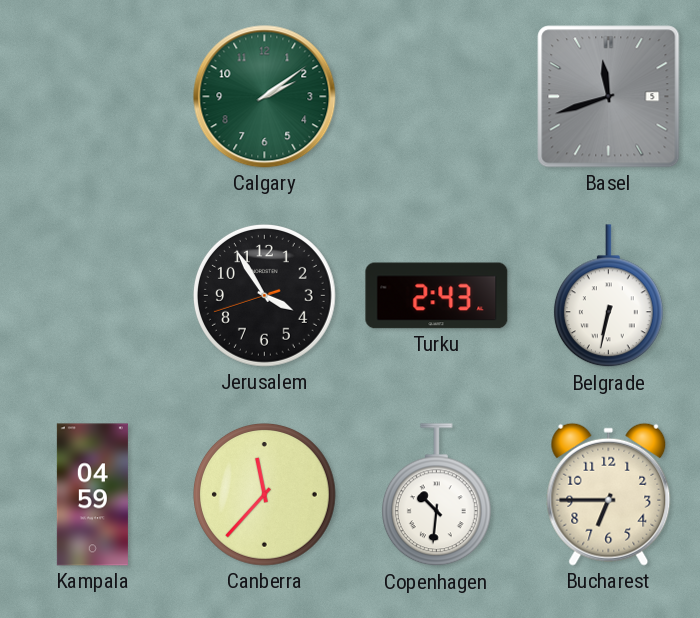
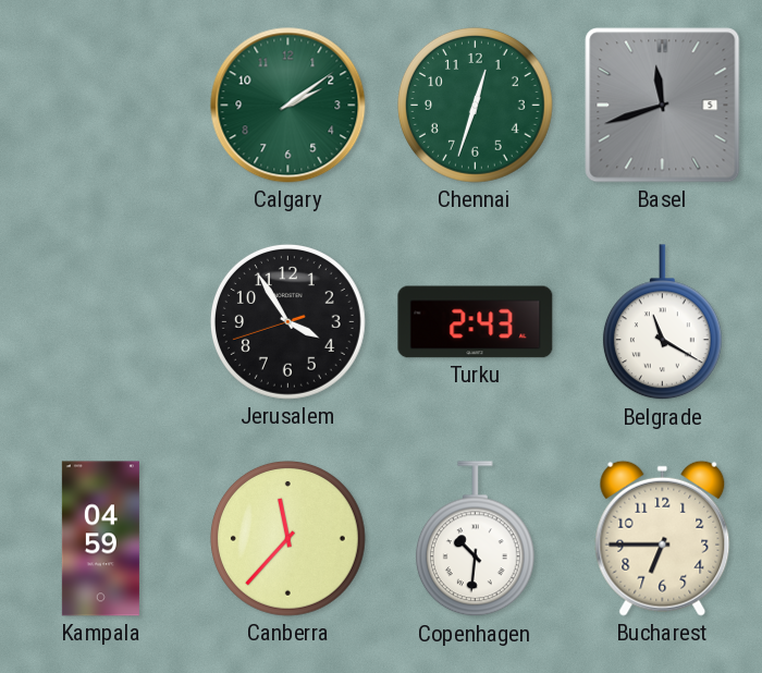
Chennai: none -> 12:33 (475, 105)
Belgrade: 6:32 -> 11:20 (662, 322)
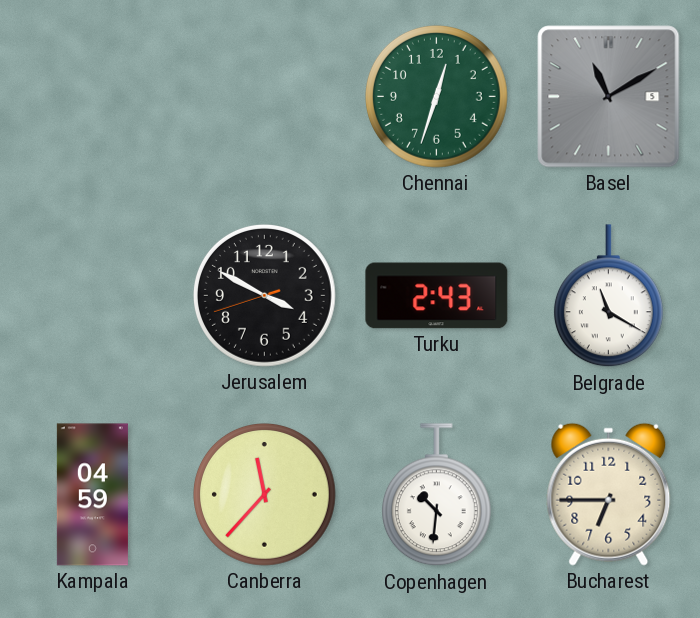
Calgary: 2:09 -> none (288, 106)
Basel: 11:42 -> 11:10 (609, 97)
Jerusalem: 3:54 -> 3:49 (264, 295)
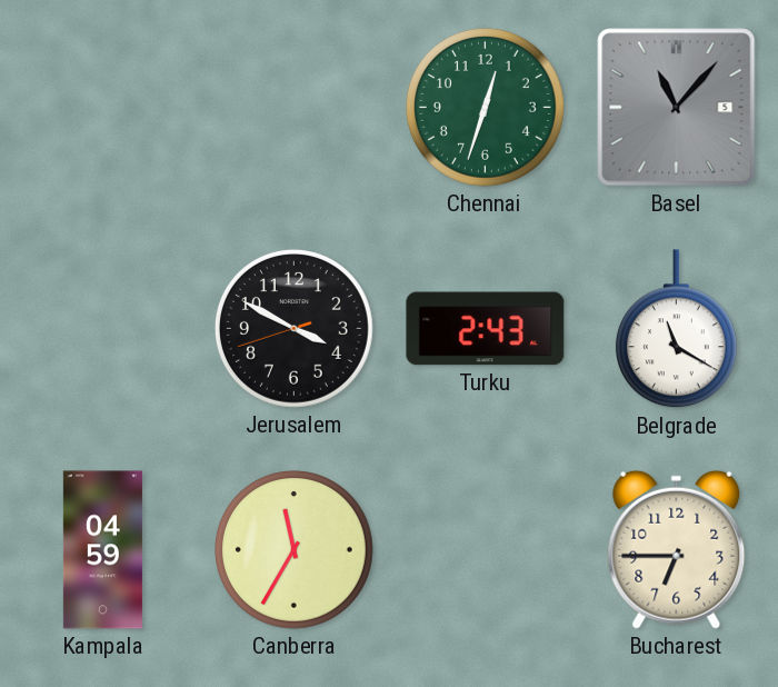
Basel: 11:10 -> 11:07 (677, 108)
Canberra: 11:37 -> 11:35 (293, 549)
Copenhagen: 10:31 -> none (436, 495)
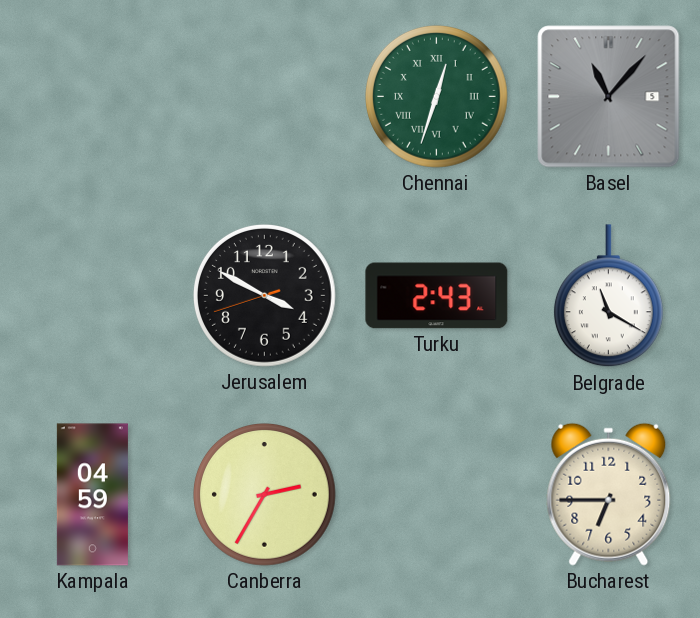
Chennai numerals: Arabic -> Roman (436, 96)
Canberra: 11:35 -> 2:35 (264, 494)
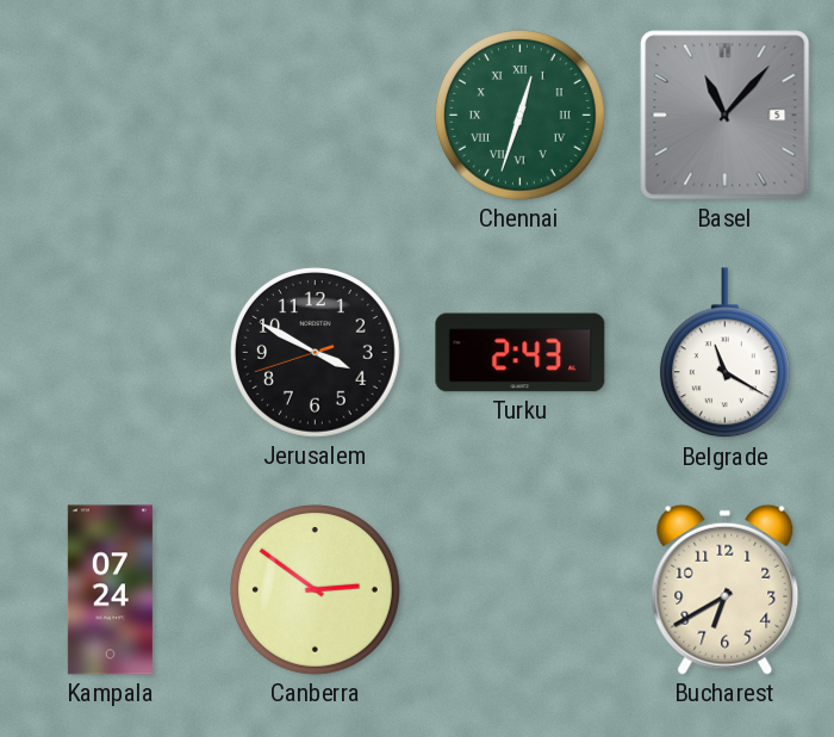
Kampala: 04:59 -> 07:24 (110, 590)
Canberra: 2:35 -> 2:51 (315, 589)
Bucharest: 6:45 -> 6:40 (726, 589)
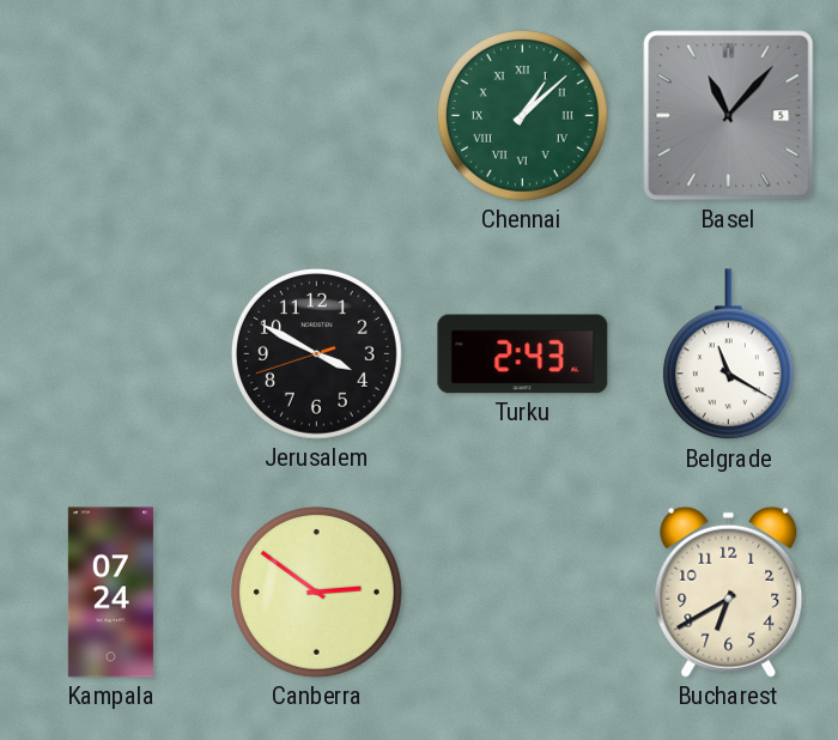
Chennai: 12:33 -> 1:08 (522, 115)
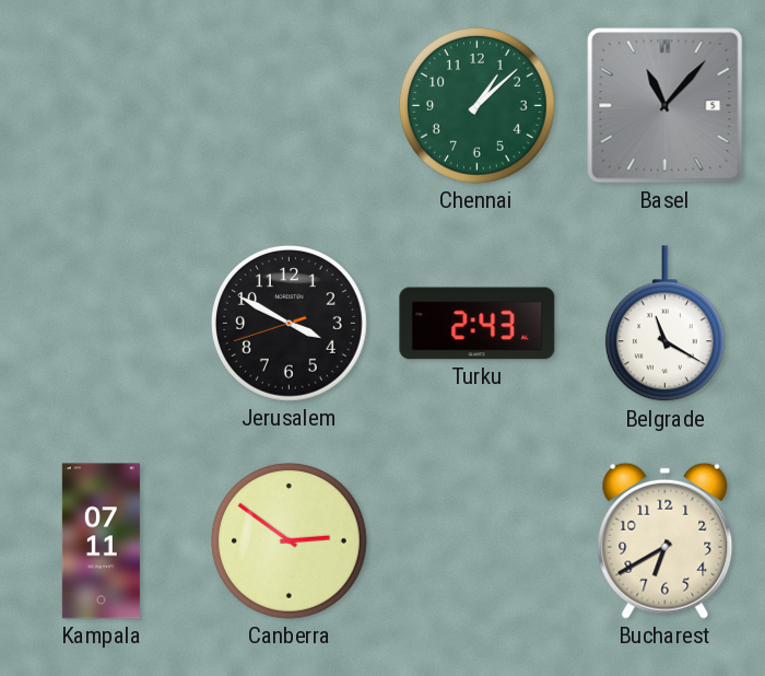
Chennai numerals: Roman -> Arabic (476, 105)
Kampala: 07:24 -> 07:11 (101, 541)
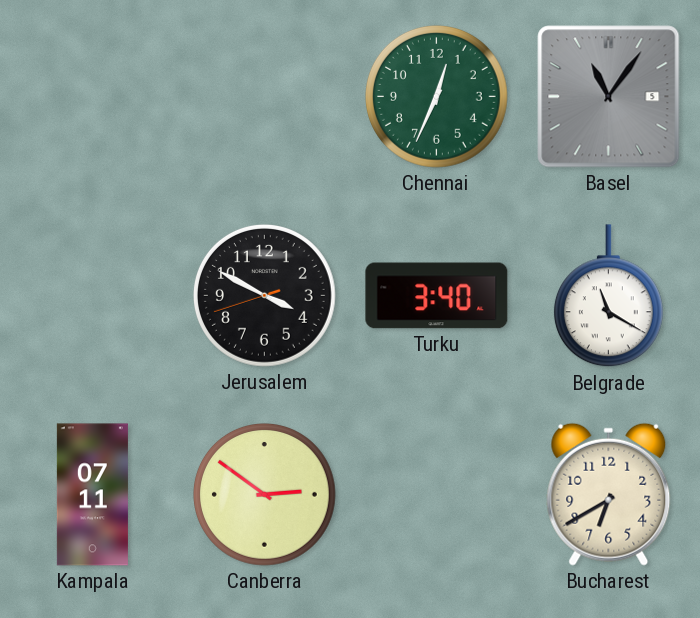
Chennai: 1:08 -> 12:34 (436, 96)
Basel: 11:07 -> 11:06 (609, 97)
Turku: 2:43 -> 3:40 (437, 296)
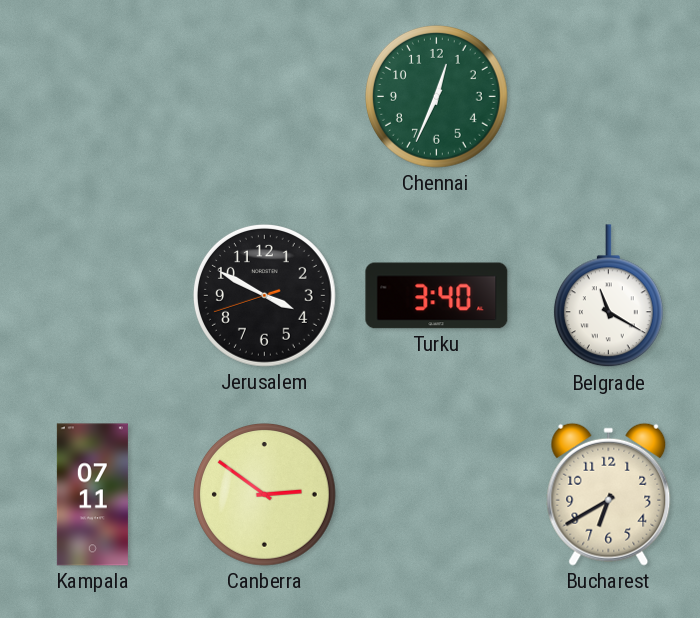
Basel: 11:06 -> none (609, 97)
